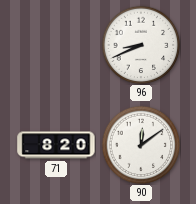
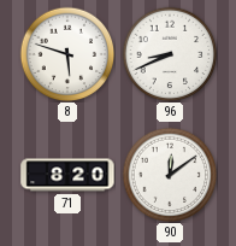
8: none -> 5:48 (67, 54)
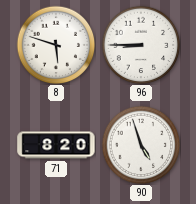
96: 8:41 -> 8:45 (141, 45)
90: 12:09 -> 4:57 (141, 145)
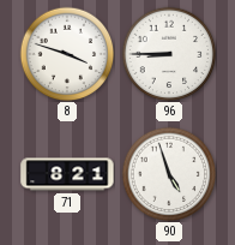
8: 5:48 -> 3:48 (67, 54)
71: 8:20 -> 8:21 (67, 174)
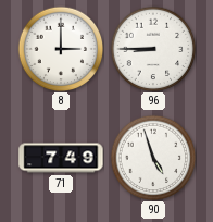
8: 3:48 -> 3:00 (61, 49)
71: 8:21 -> 7:49 (61, 158)
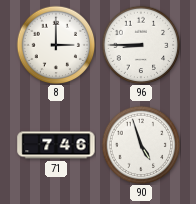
71: 7:49 -> 7:46 (56, 145)
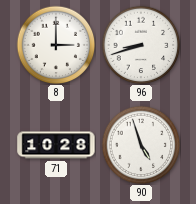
96: 8:45 -> 8:42 (141, 45)
71: 7:46 -> 10:28 (56, 145)
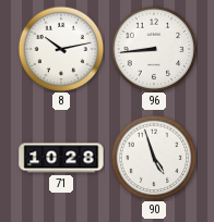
8: 3:00 -> 10:13 (61, 49)
96: 8:42 -> 8:44 (154, 49)
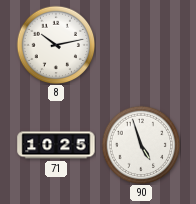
96: 8:44 -> none (154, 49)
71: 10:28 -> 10:25 (56, 145)
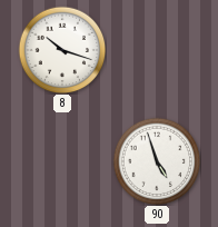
8: 10:13 -> 10:18 (62, 50)
71: 10:25 -> none (56, 145)
